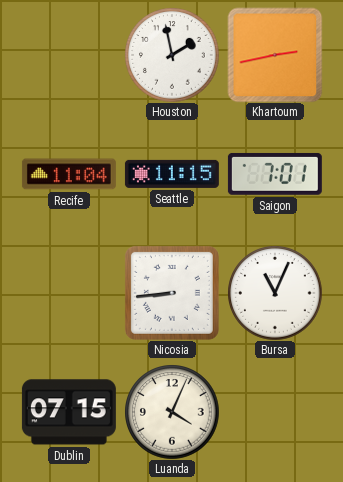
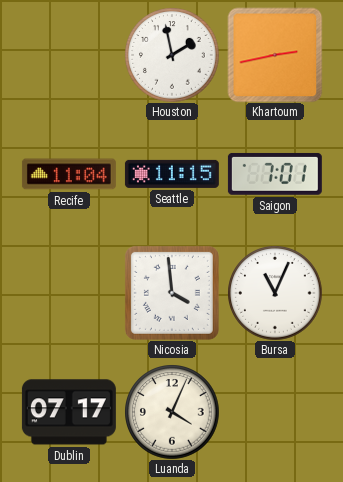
Nicosia: 8:44 -> 3:59 (172, 293)
Dublin: 07:15 -> 07:17 (69, 412)
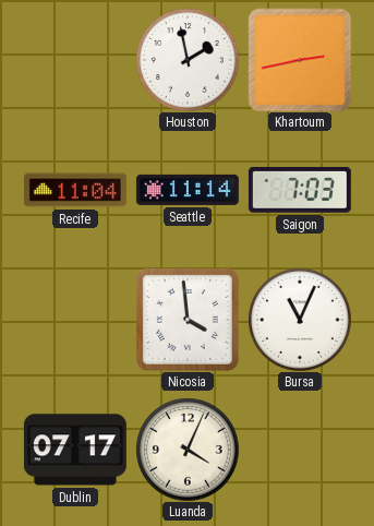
Seattle: 11:15 -> 11:14 (188, 190)
Saigon: 7:01 -> 7:03 (300, 190)
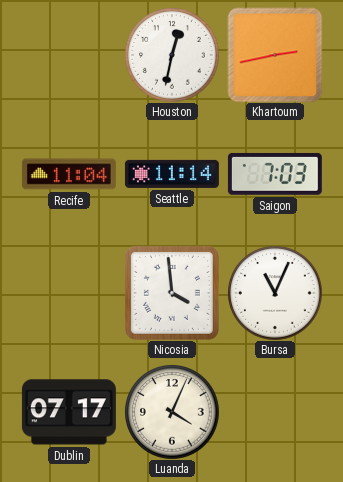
Houston: 1:58 -> 12:32 (172, 55)
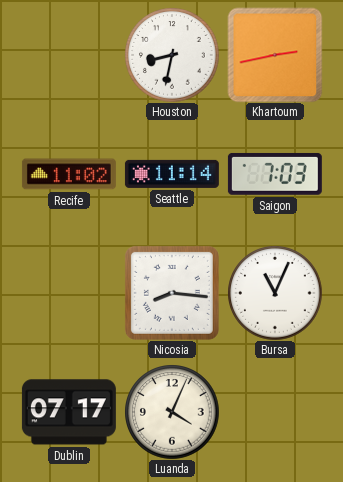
Houston: 12:32 -> 8:32 (172, 55)
Recife: 11:04 -> 11:02 (69, 174)
Nicosia: 3:59 -> 8:16 (172, 293)
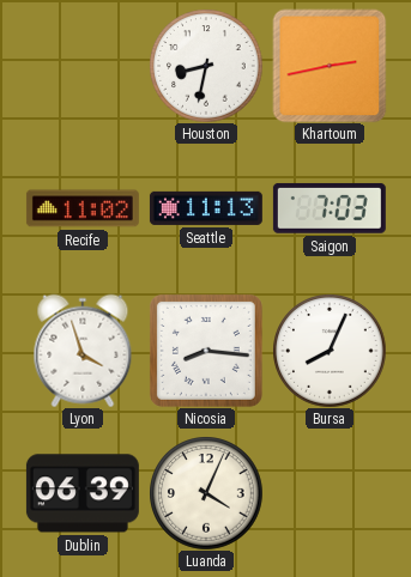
Seattle: 11:14 -> 11:13 (206, 208)
Lyon: none -> 3:57 (83, 351)
Bursa: 11:04 -> 8:04 (330, 351)
Dublin: 07:17 -> 06:39 (83, 493)
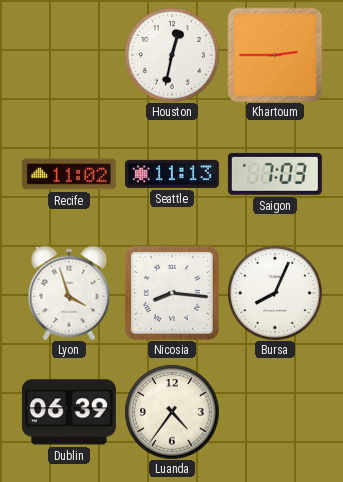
Houston: 8:32 -> 12:32 (172, 55)
Khartoum: 2:43 -> 2:45 (275, 55)
Luanda: 4:04 -> 4:36 (172, 412)
